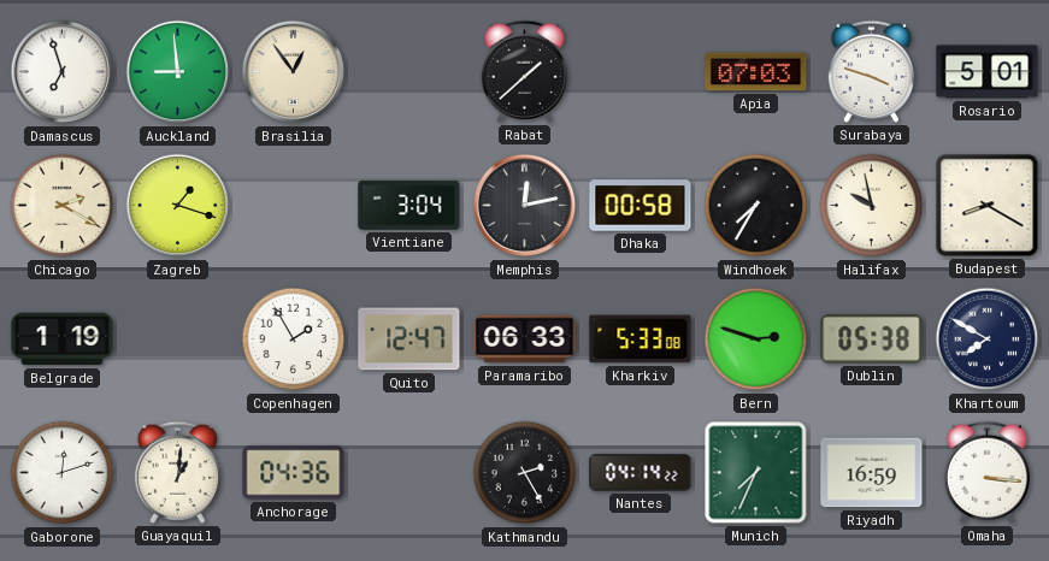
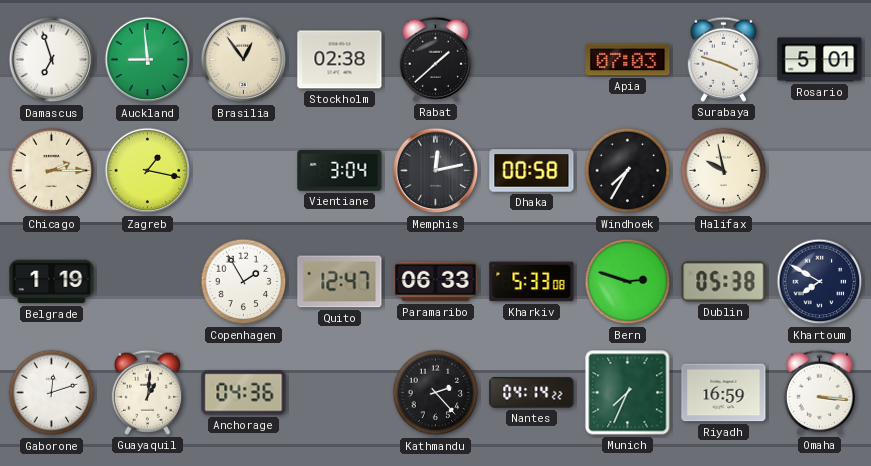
Stockholm: none -> 02:38 (340, 60)
Chicago: 2:20 -> 2:15 (52, 171)
Zagreb: 1:18 -> 1:17 (148, 171)
Budapest: 8:20 -> none (988, 206)
Kathmandu: 2:25 -> 2:23 (436, 393)
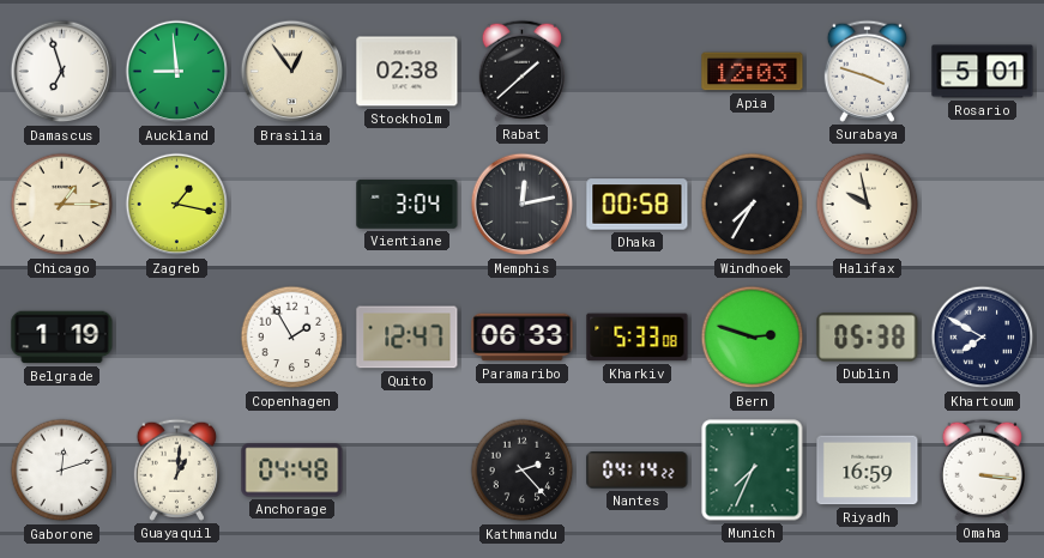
Apia: 07:03 -> 12:03 (753, 72)
Chicago: 2:15 -> 1:15 (62, 205)
Anchorage: 04:36 -> 04:48 (292, 471)
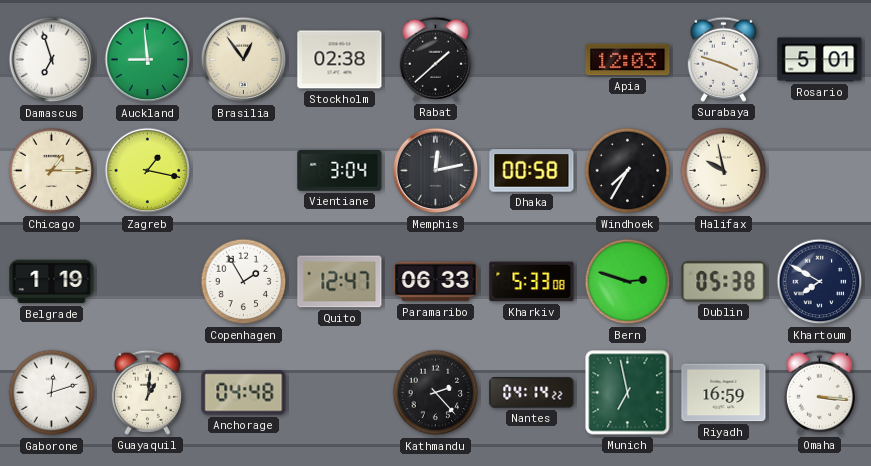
Munich: 7:34 -> 6:58 (628, 393)
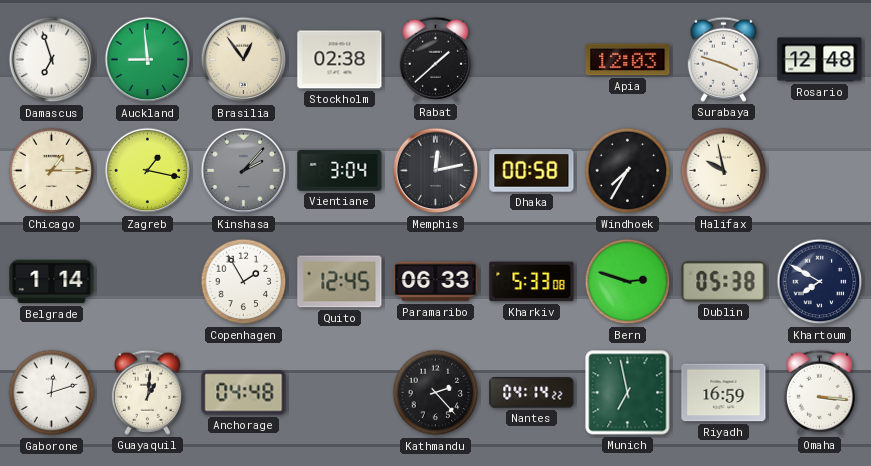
Rosario: 5:01 -> 12:48 (820, 60)
Kinshasa: none -> 2:07 (244, 171)
Belgrade: 1:19 -> 1:14 (52, 282)
Quito: 12:47 -> 12:45 (340, 282)
